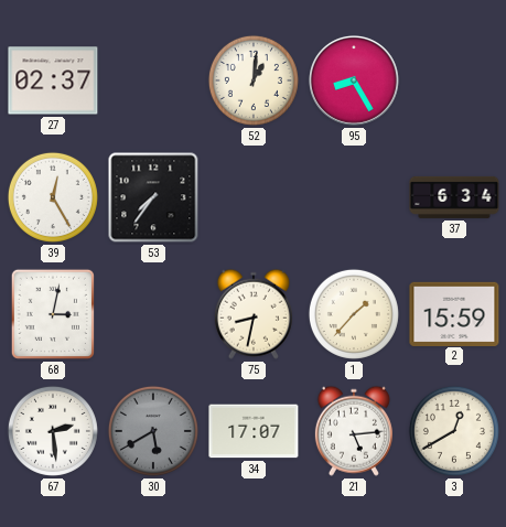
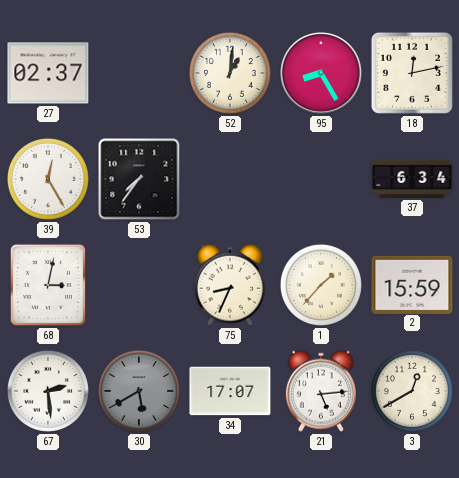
18: none -> 12:13 (412, 73)
75: 8:32 -> 8:34 (230, 285)
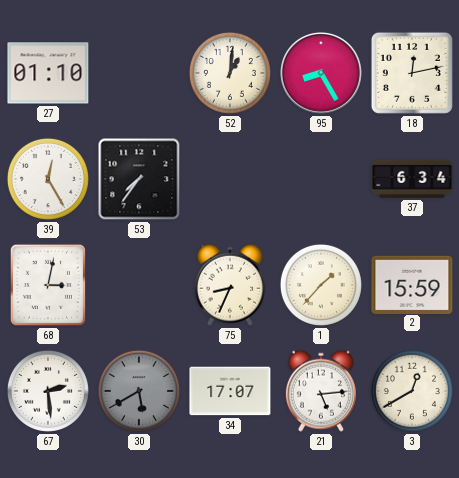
27: 02:37 -> 01:10 (48, 73)
